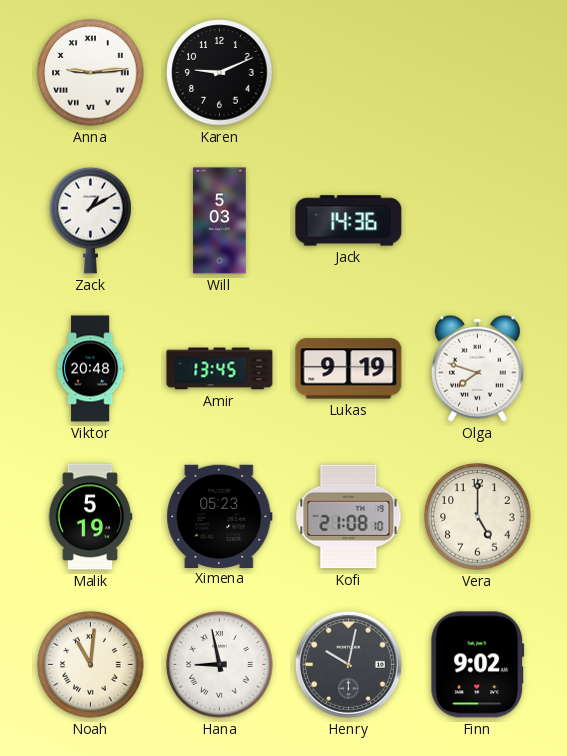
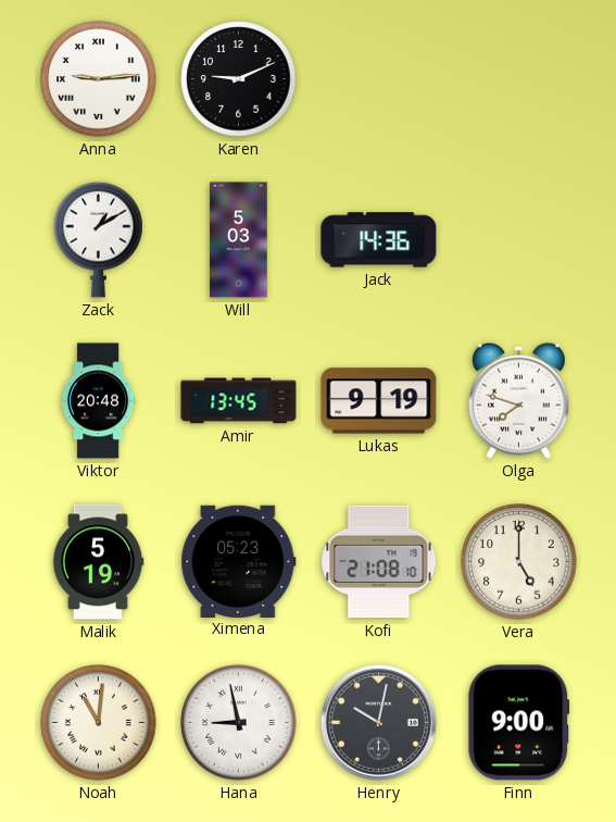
Finn: 9:02 -> 9:00 (519, 723)
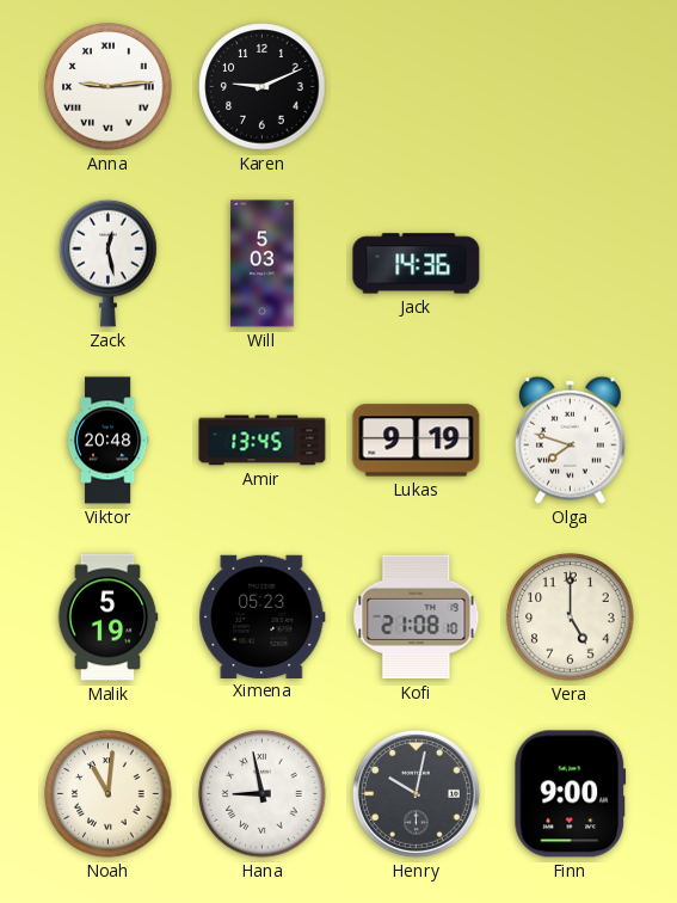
Zack: 1:10 -> 12:28 (109, 263)
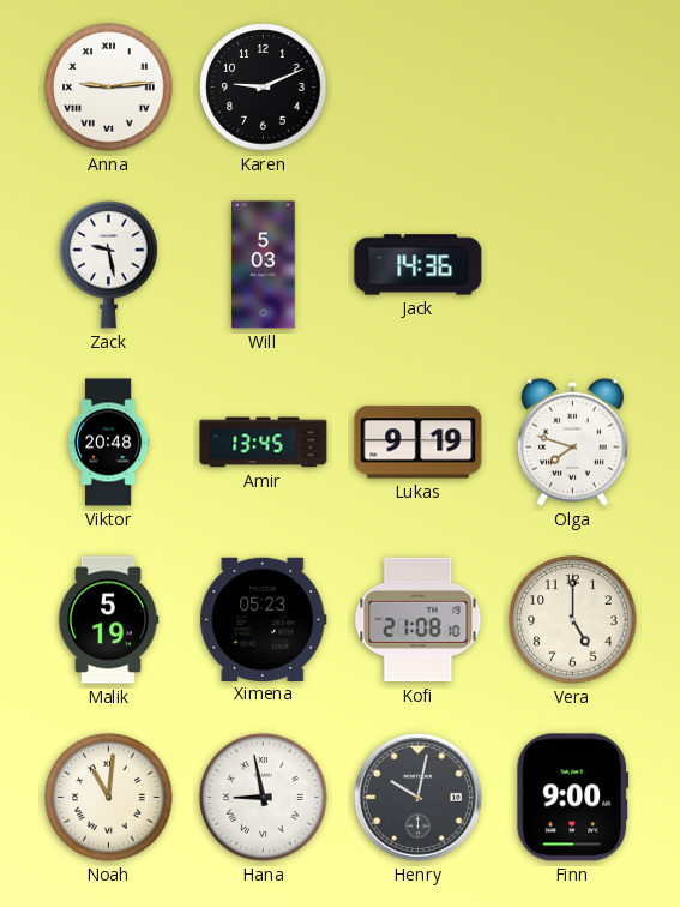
Zack: 12:28 -> 9:28 (109, 264)
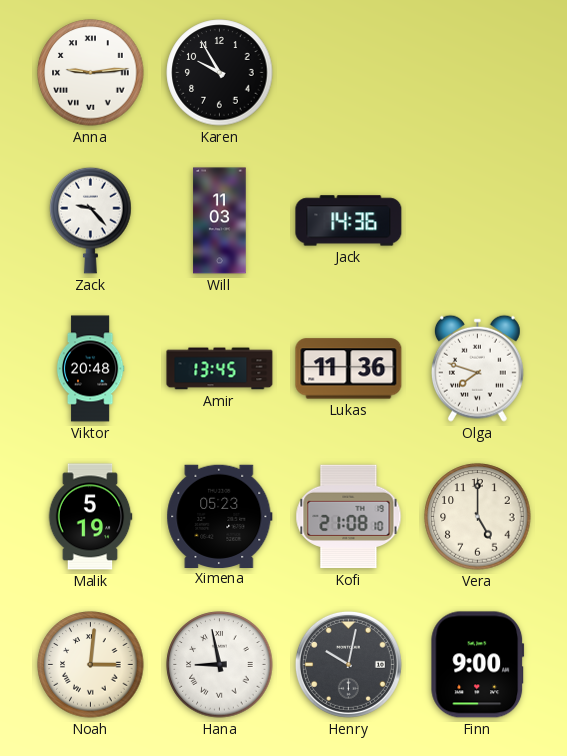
Karen: 9:11 -> 9:55 (220, 73)
Zack: 9:28 -> 9:23 (91, 220)
Will: 5:03 -> 11:03 (220, 221)
Lukas: 9:19 -> 11:36 (349, 369)
Noah: 11:01 -> 3:01 (91, 665)
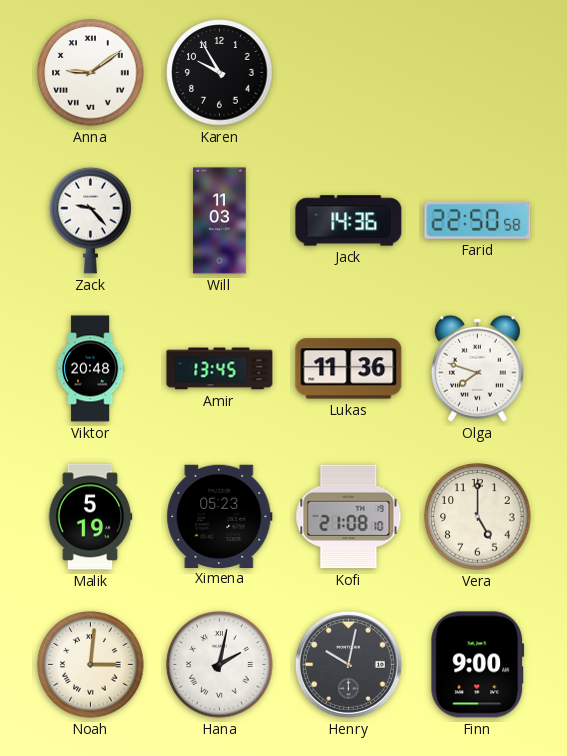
Anna: 9:14 -> 9:09 (91, 73)
Farid: none -> 22:50 (478, 220)
Hana: 8:58 -> 2:02 (220, 665)
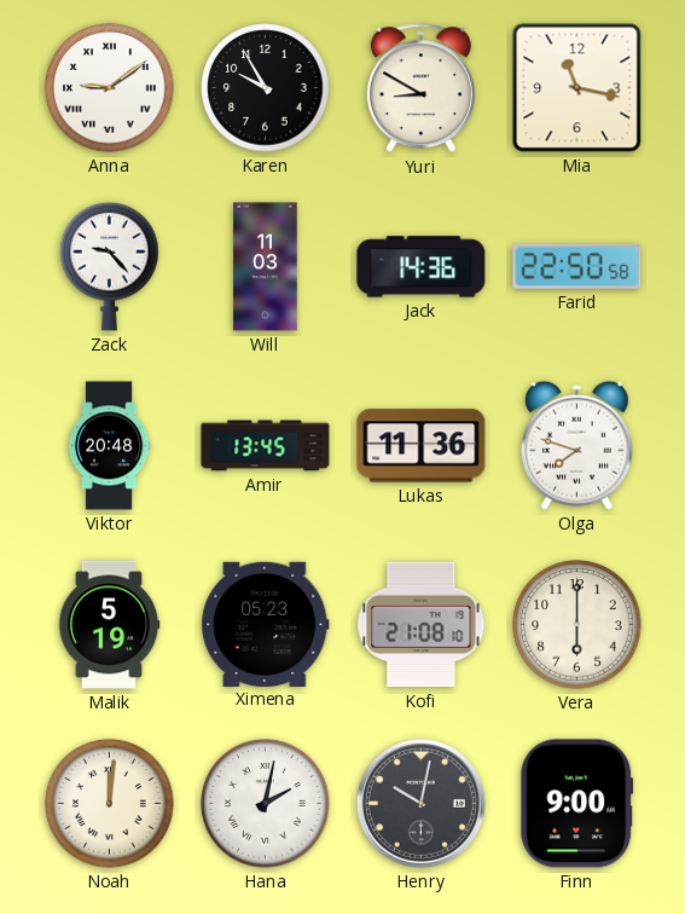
Yuri: none -> 8:50 (420, 88)
Mia: none -> 11:17 (577, 88)
Vera: 5:00 -> 6:00 (577, 625)
Noah: 3:01 -> 12:01 (110, 804)
